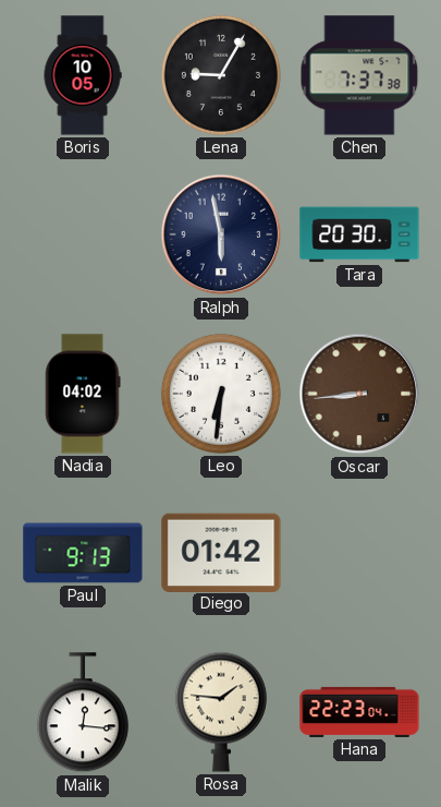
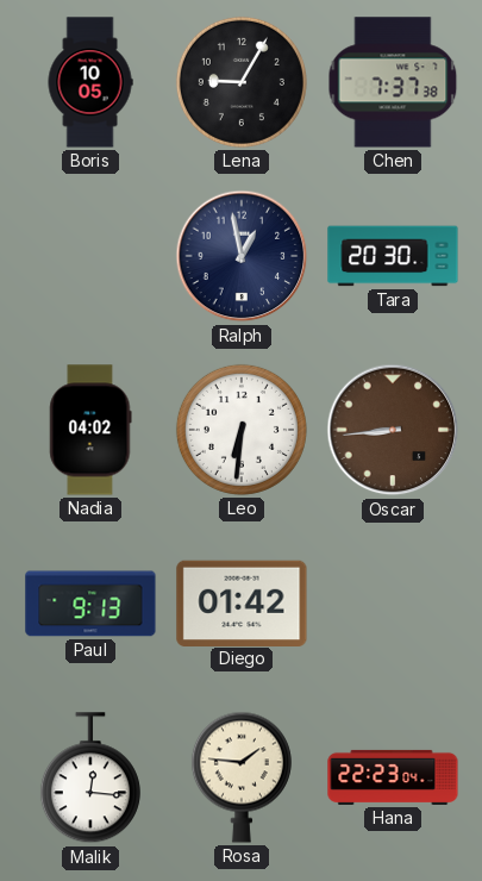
Ralph: 5:58 -> 12:58 (242, 256)
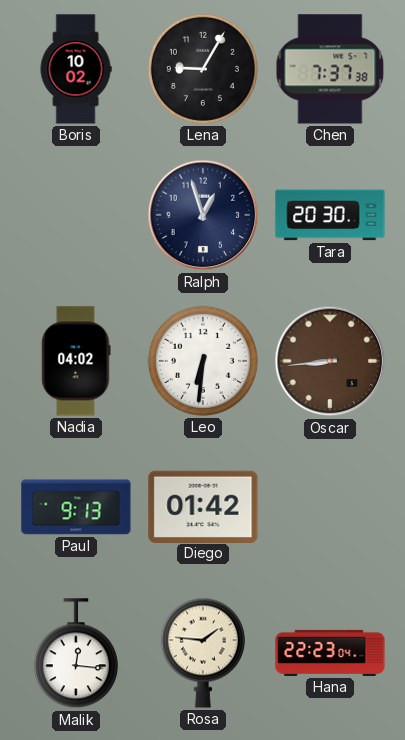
Boris: 10:05 -> 10:02 (76, 69)
Ralph: 12:58 -> 12:57 (203, 215)
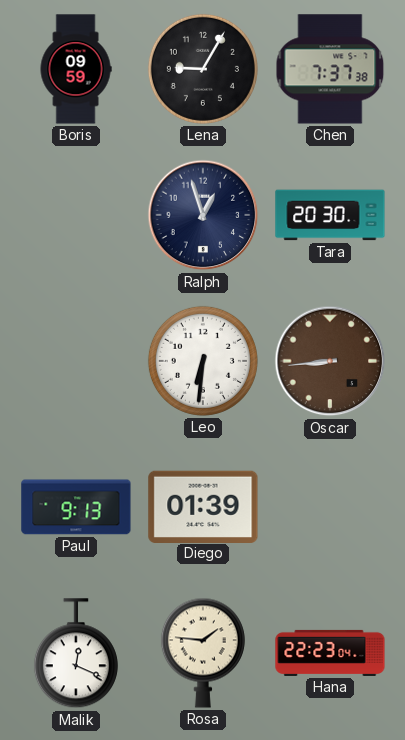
Boris: 10:02 -> 09:59 (76, 69)
Nadia: 04:02 -> none (76, 361)
Diego: 01:42 -> 01:39 (203, 506)
Malik: 12:16 -> 12:19 (76, 654)
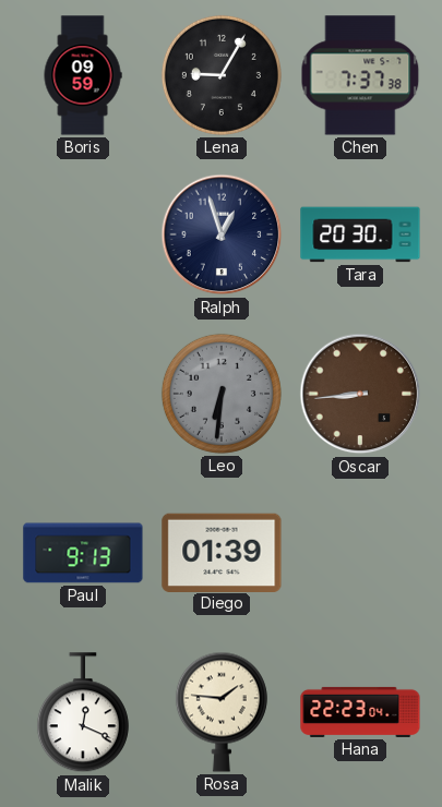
Leo dial: white -> grey (222, 394)
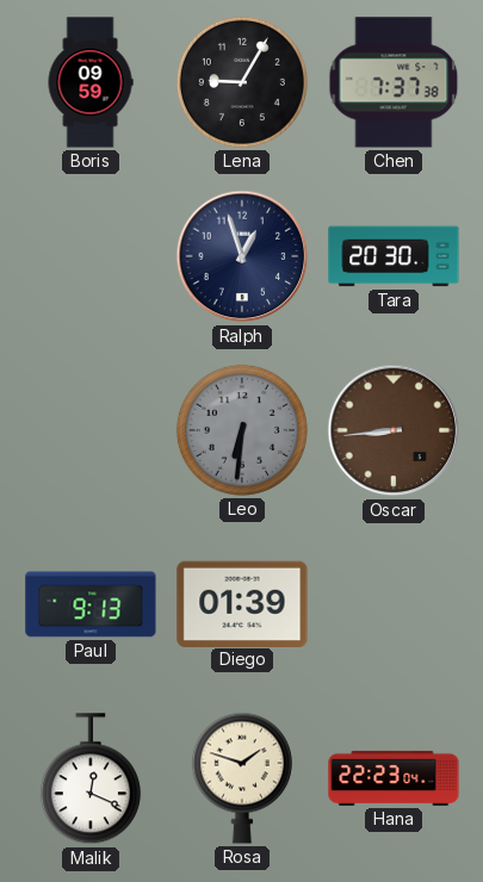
Rosa: 1:46 -> 1:48 (242, 778)
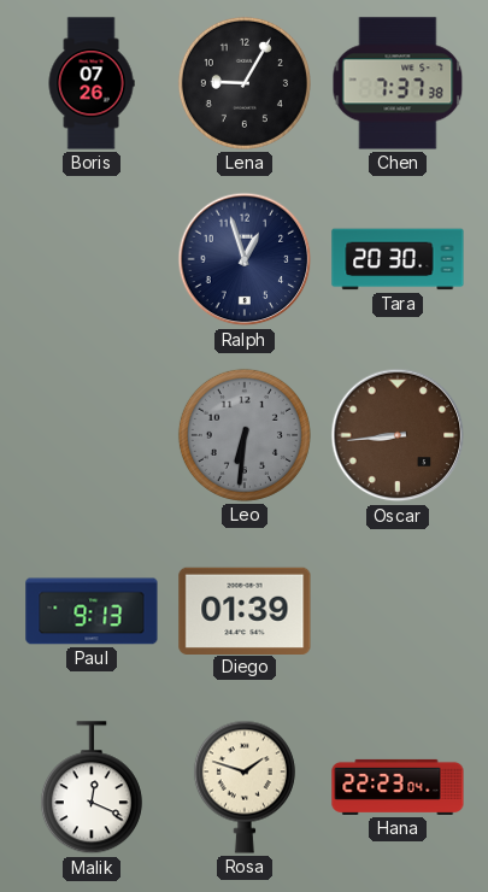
Boris: 09:59 -> 07:26 (92, 83)
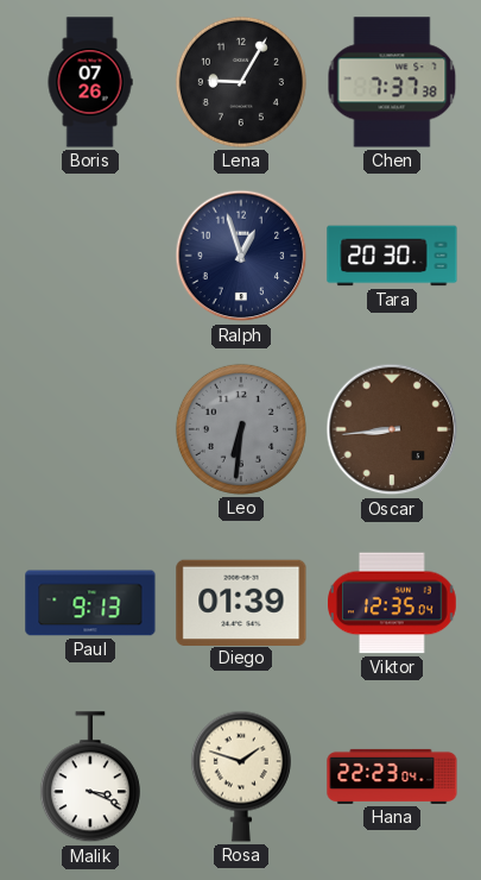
Viktor: none -> 12:35 (392, 603)
Malik: 12:19 -> 3:19 (90, 778)
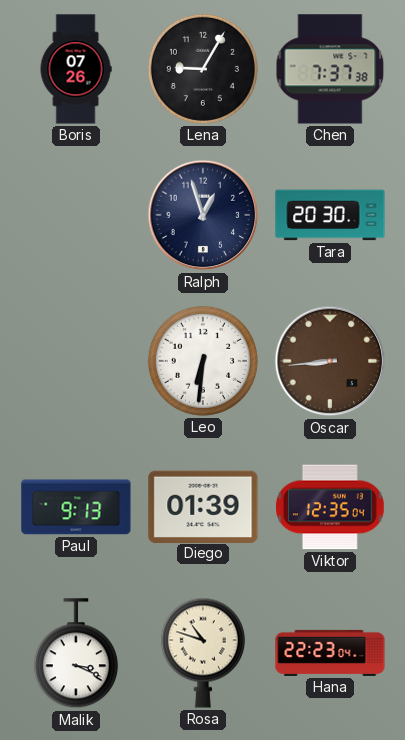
Leo dial: grey -> white (203, 361)
Rosa: 1:48 -> 10:48 (203, 653)
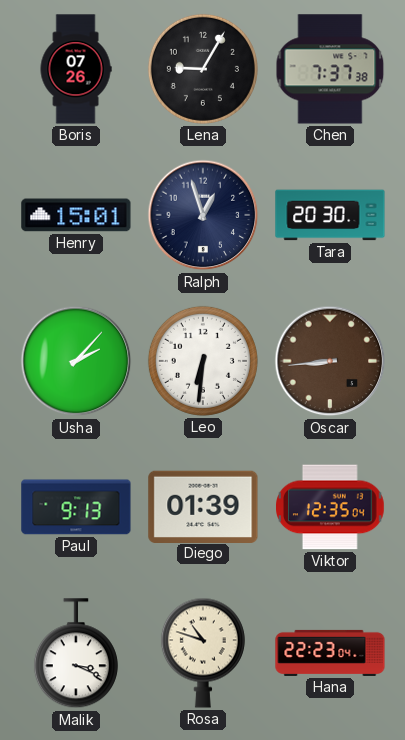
Henry: none -> 15:01 (76, 215)
Usha: none -> 2:07 (76, 361)
